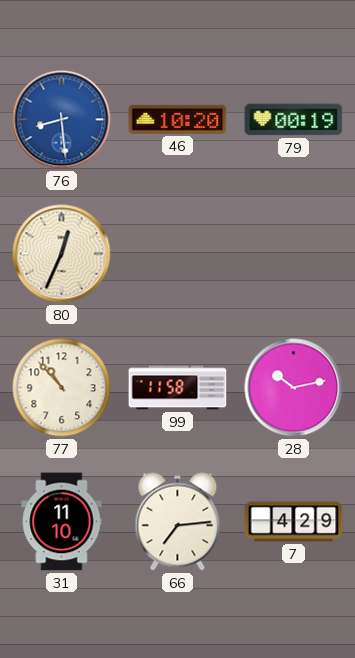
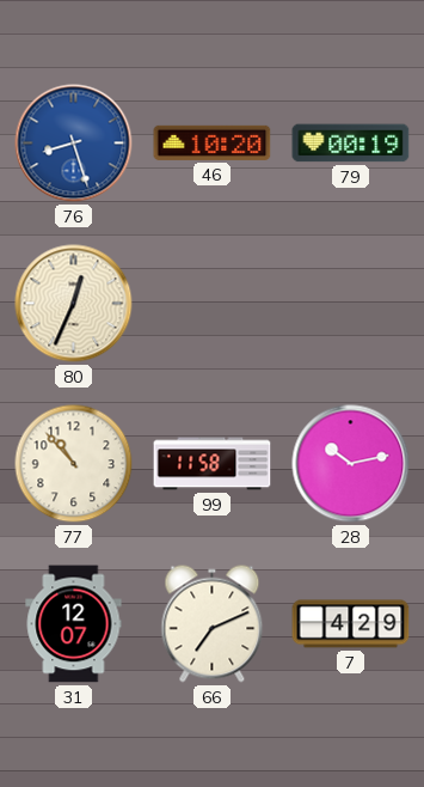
76: 8:29 -> 8:27 (74, 144)
31: 11:10 -> 12:07 (74, 624)
66: 7:14 -> 7:11 (213, 624)
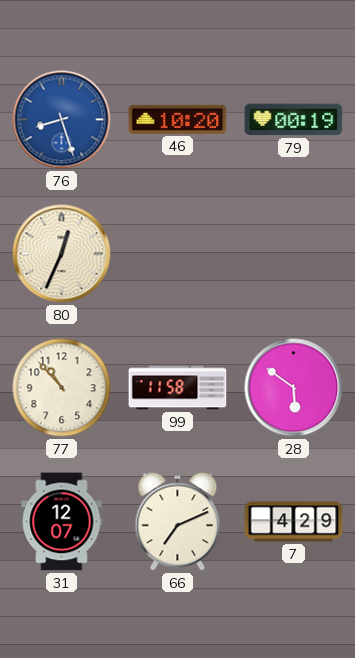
28: 10:13 -> 5:51 (294, 388)
